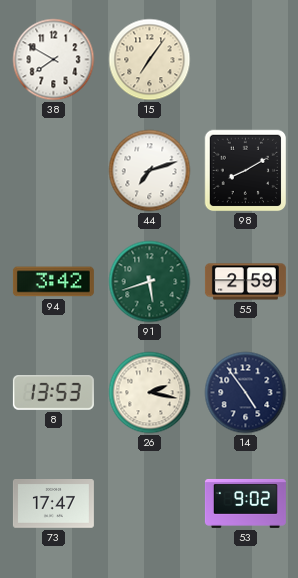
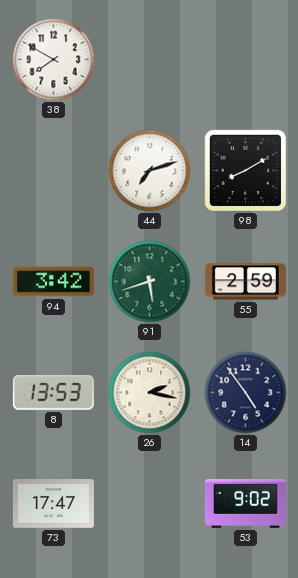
15: 7:06 -> none (150, 60)
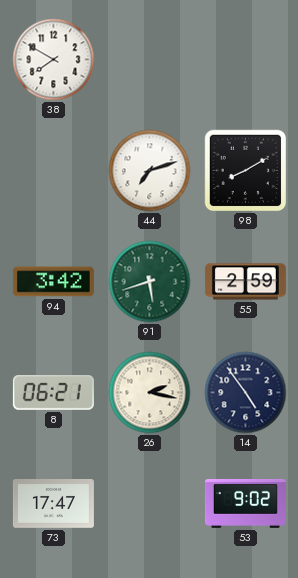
8: 13:53 -> 06:21 (53, 393)
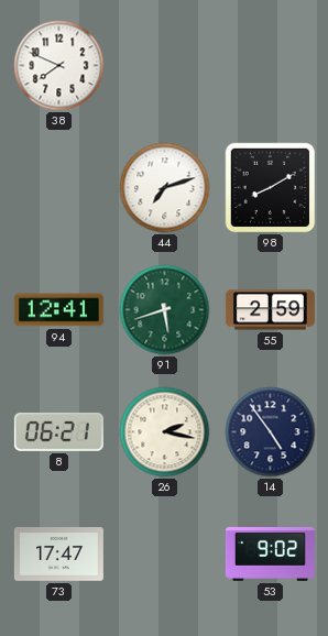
38: 7:50 -> 7:49 (59, 66)
94: 3:42 -> 12:41 (58, 310)
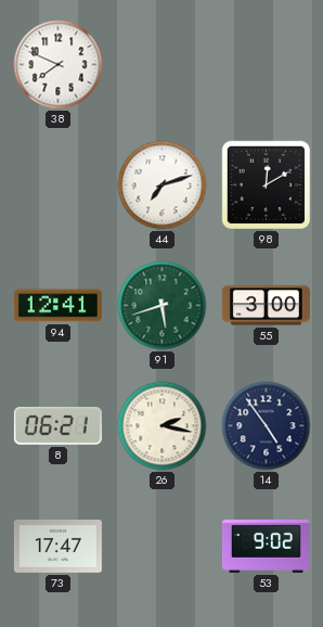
98: 8:10 -> 12:10 (267, 185)
55: 2:59 -> 3:00 (266, 306)
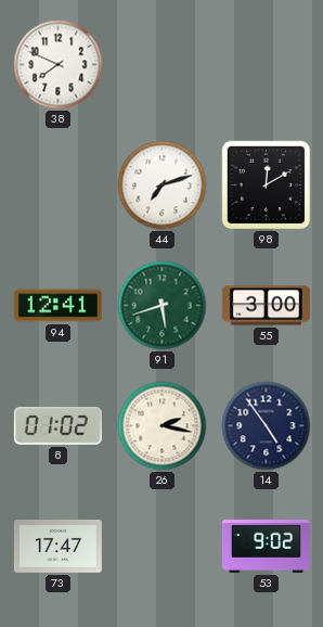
8: 06:21 -> 01:02 (57, 426)
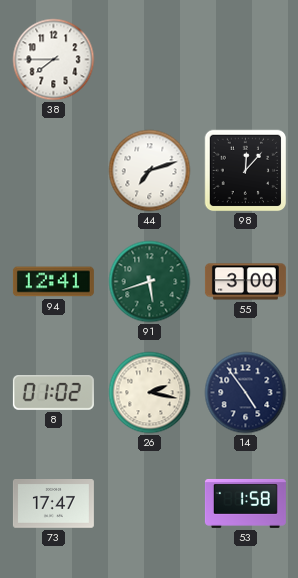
38: 7:49 -> 7:45 (54, 60)
98: 12:10 -> 12:07 (246, 171)
53: 9:02 -> 1:58 (245, 503)
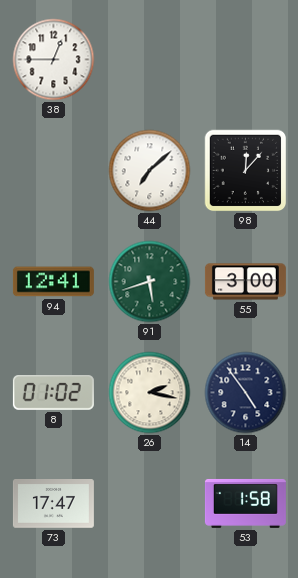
38: 7:45 -> 12:45 (54, 60)
44: 7:12 -> 7:08 (150, 171)
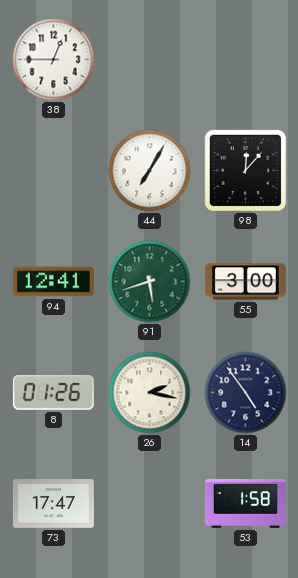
44: 7:08 -> 7:05 (150, 171)
8: 01:02 -> 01:26 (53, 393)
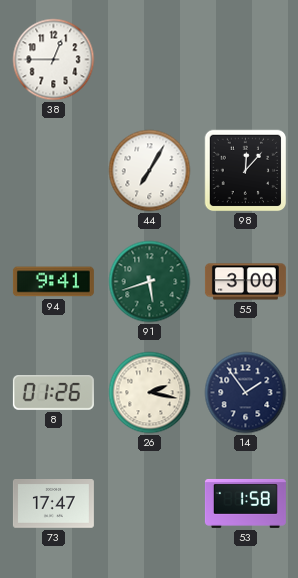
94: 12:41 -> 9:41 (53, 282)
14: 4:54 -> 1:54 (246, 393)
